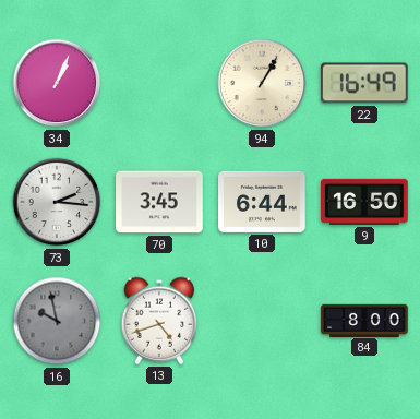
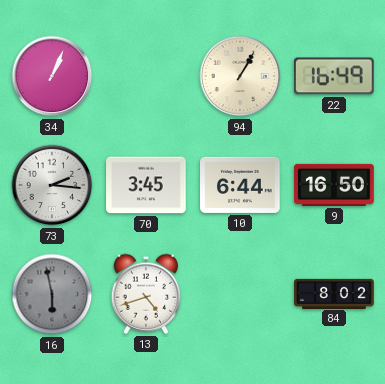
16: 9:58 -> 5:58 (52, 294)
84: 8:00 -> 8:02 (334, 293)
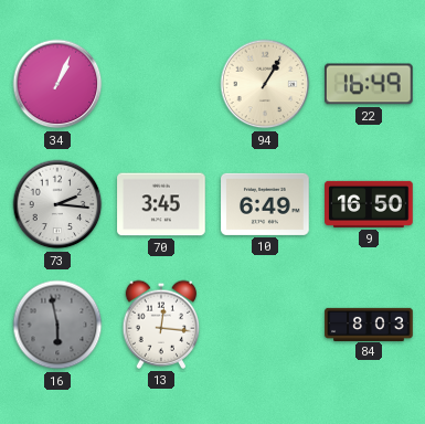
10: 6:44 -> 6:49 (265, 204)
13: 4:42 -> 12:16 (161, 325)
84: 8:02 -> 8:03 (369, 324)
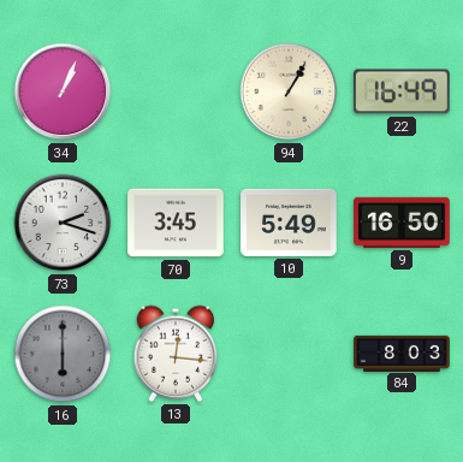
73: 2:16 -> 2:18 (63, 223)
10: 6:49 -> 5:49 (289, 223)
16: 5:58 -> 6:00 (63, 354)
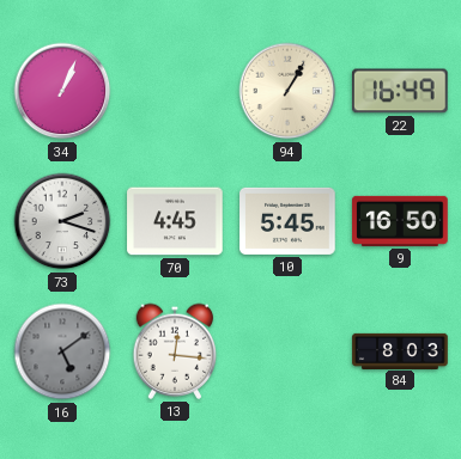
70: 3:45 -> 4:45 (175, 221)
10: 5:49 -> 5:45 (287, 221)
16: 6:00 -> 5:09 (62, 351)
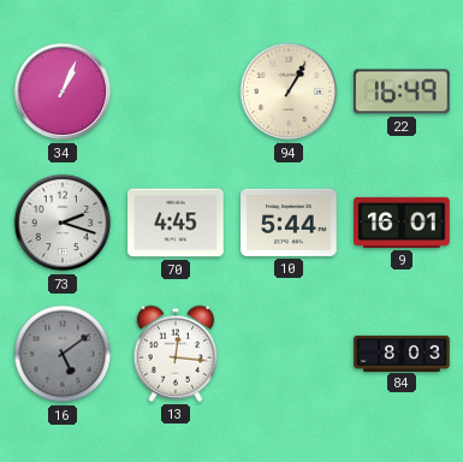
10: 5:45 -> 5:44 (289, 223)
9: 16:50 -> 16:01 (402, 223)
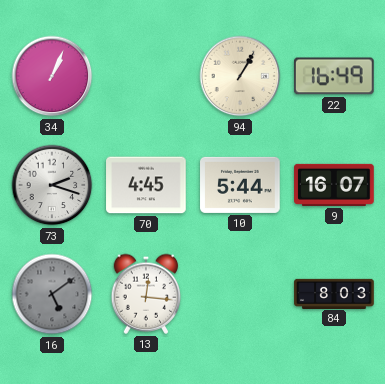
9: 16:01 -> 16:07 (334, 185)
